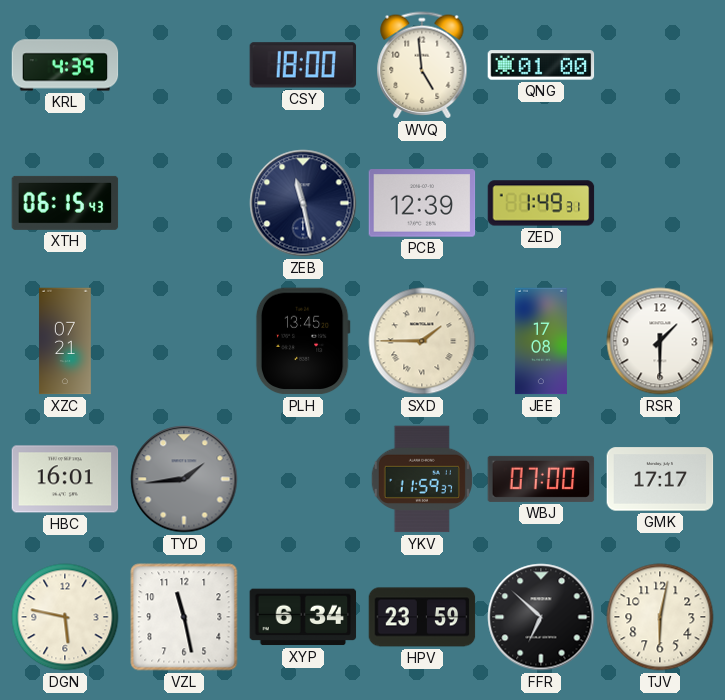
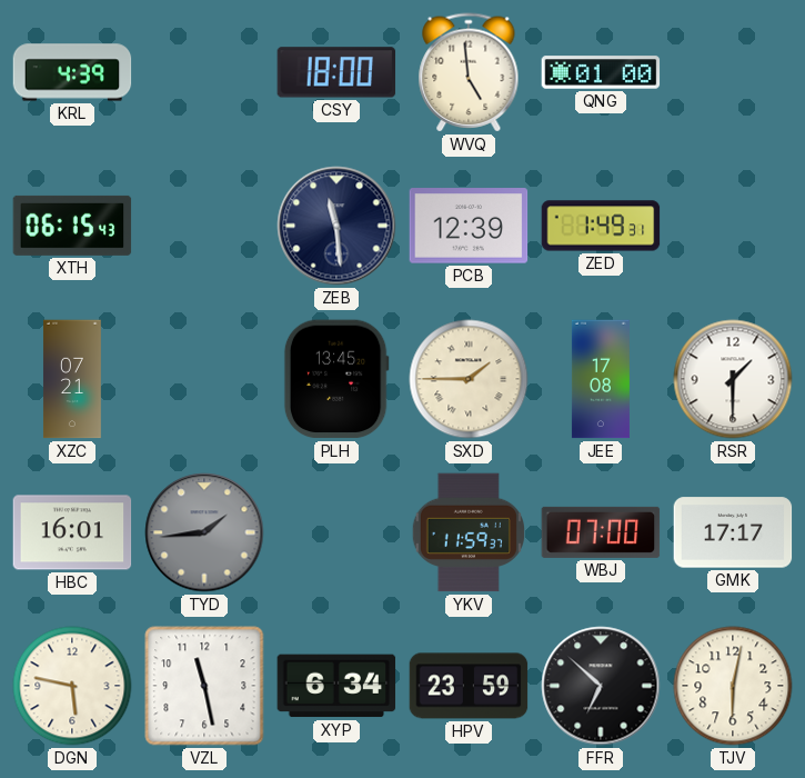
ZEB: 11:28 -> 11:29 (336, 226)
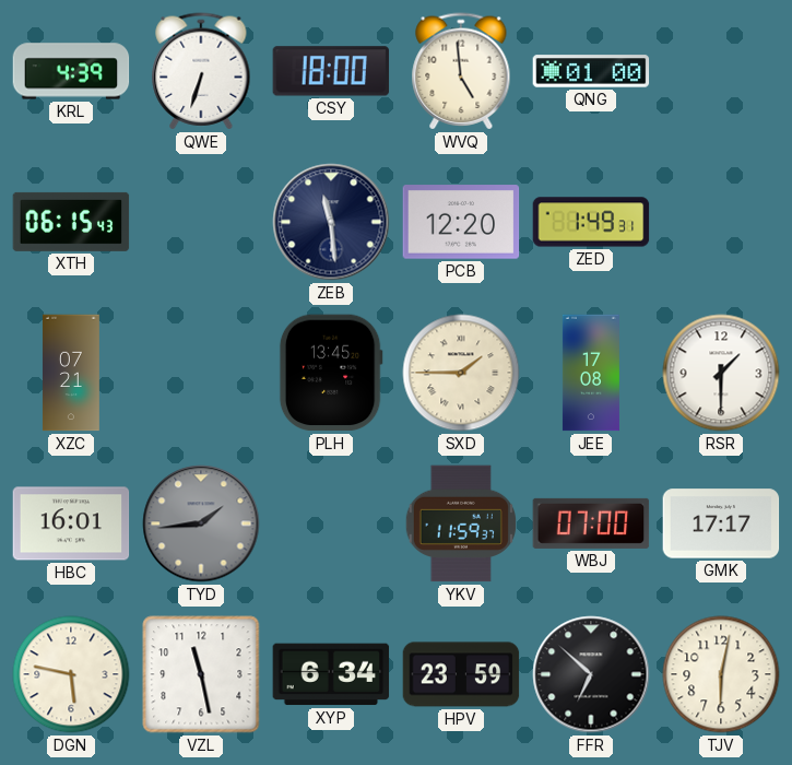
QWE: none -> 6:33 (201, 71)
PCB: 12:39 -> 12:20 (461, 222)
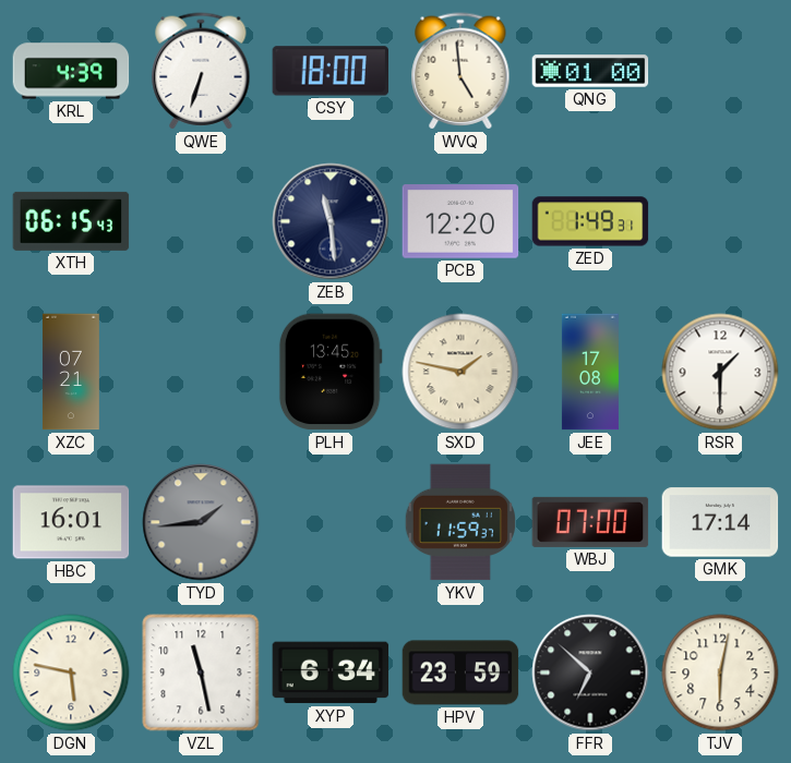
SXD: 1:45 -> 1:47 (460, 372)
GMK: 17:17 -> 17:14 (720, 522)
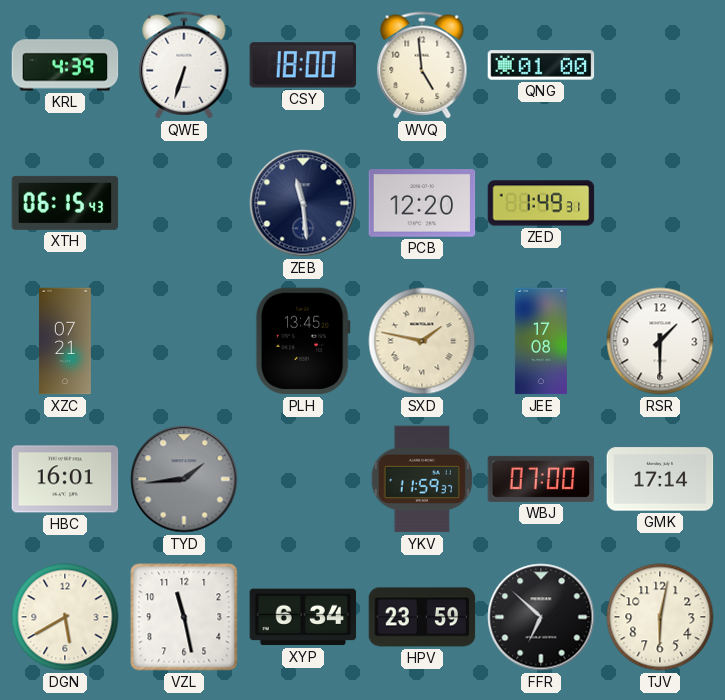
DGN: 5:47 -> 5:40 (65, 617)
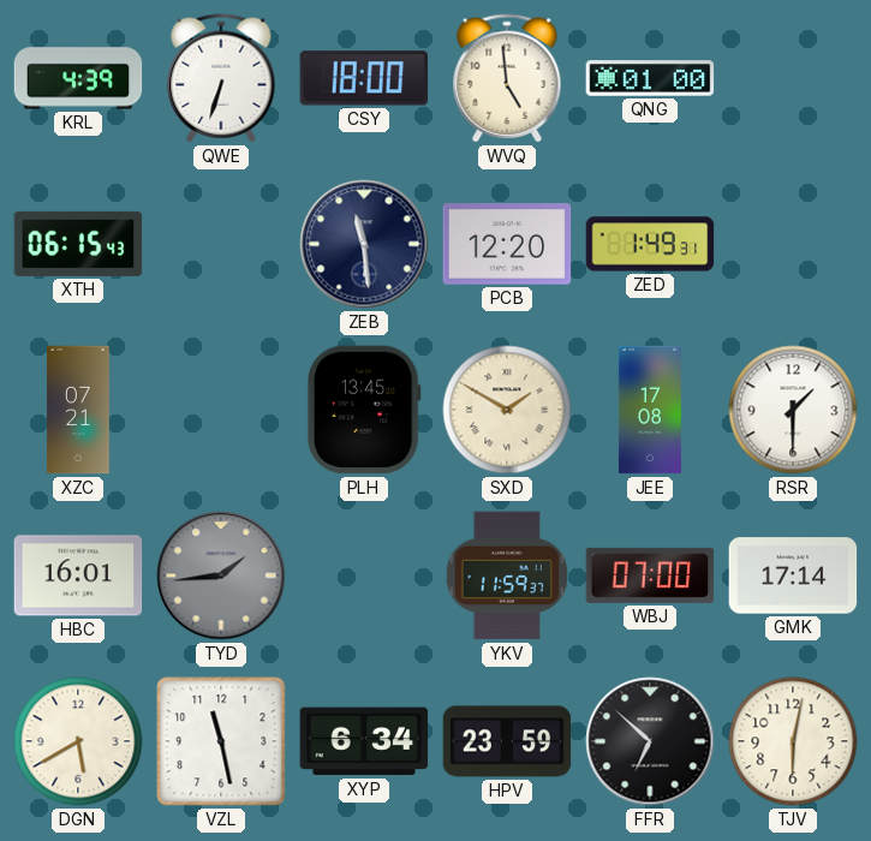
SXD: 1:47 -> 1:50 (507, 410)
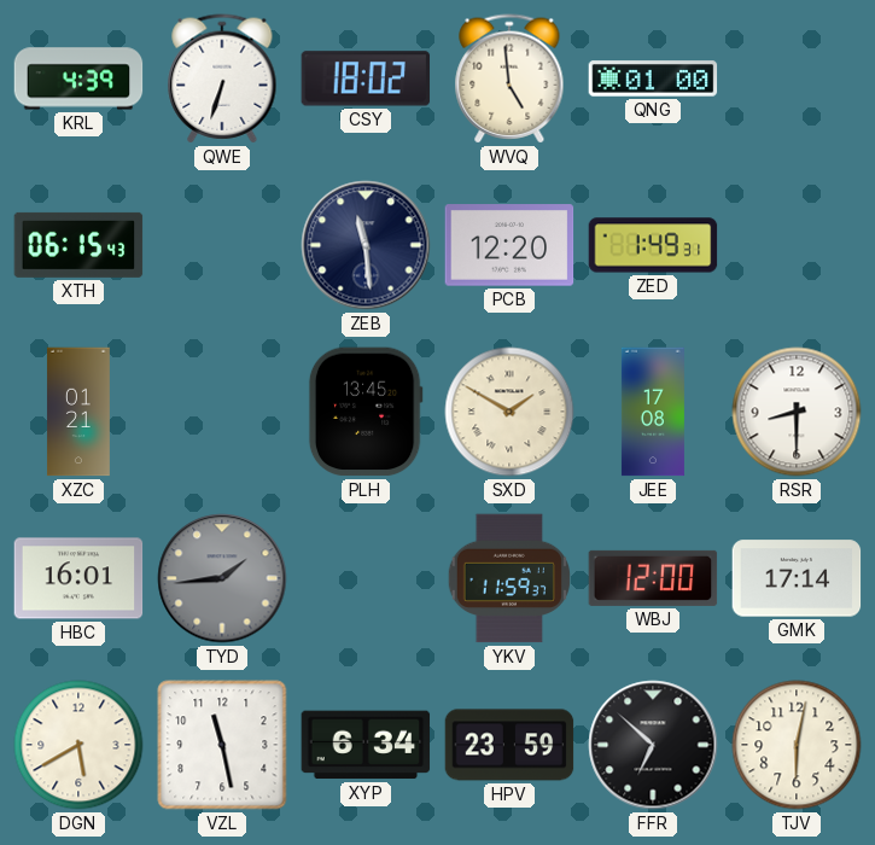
CSY: 18:00 -> 18:02 (366, 78)
XZC: 07:21 -> 01:21 (78, 412)
RSR: 1:30 -> 8:30 (797, 412)
WBJ: 07:00 -> 12:00 (653, 578)
